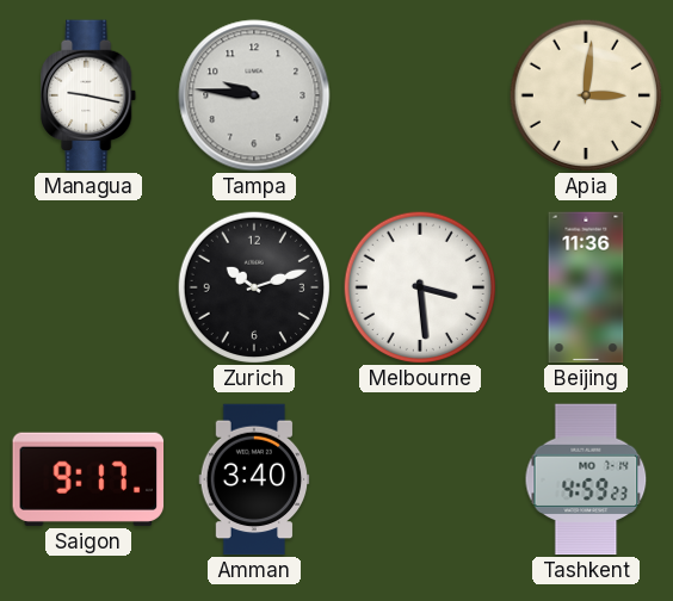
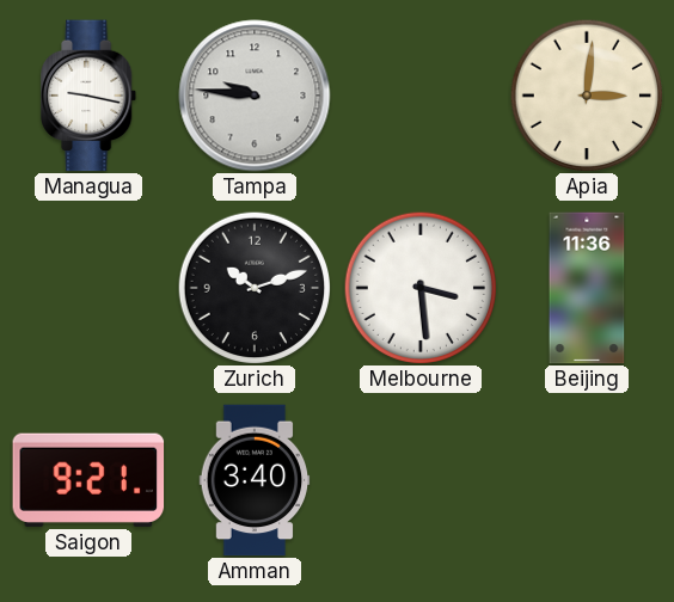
Saigon: 9:17 -> 9:21 (88, 480)
Tashkent: 4:59 -> none (586, 479)
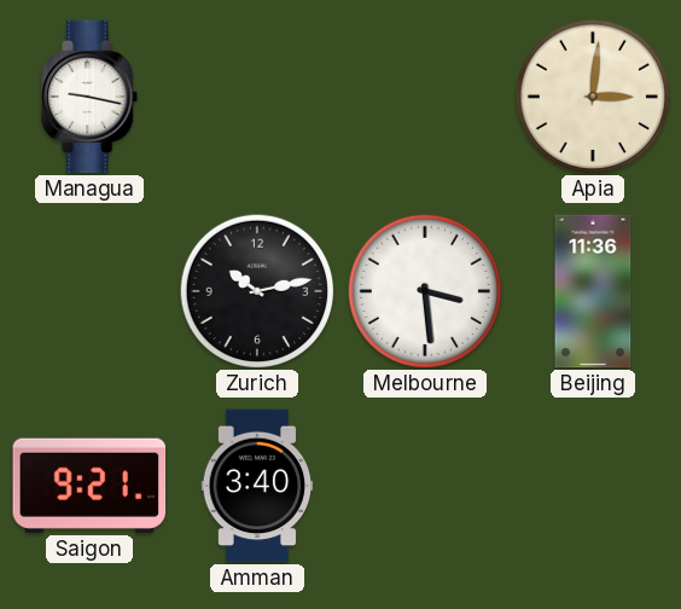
Tampa: 9:46 -> none (255, 96)
Zurich: 10:12 -> 10:13 (256, 290)
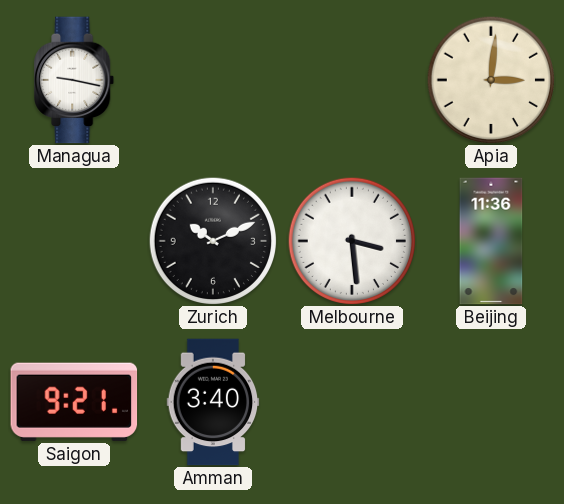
Zurich: 10:13 -> 10:11 (212, 240)
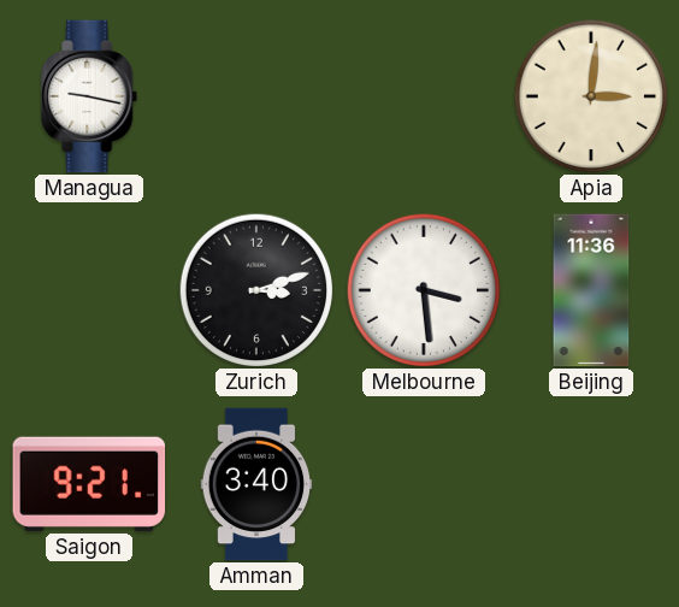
Zurich: 10:11 -> 3:12 (255, 289)
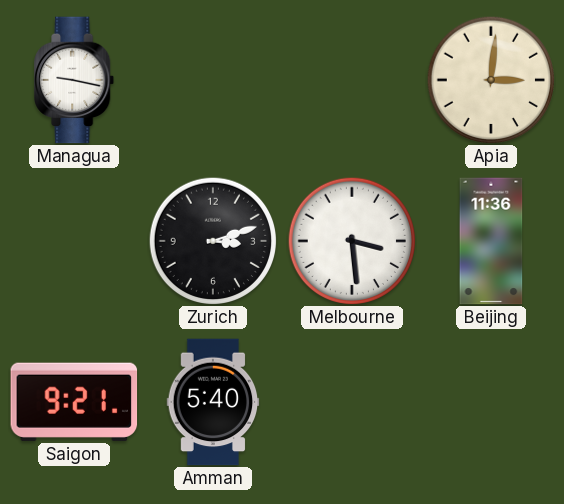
Amman: 3:40 -> 5:40 (213, 402)
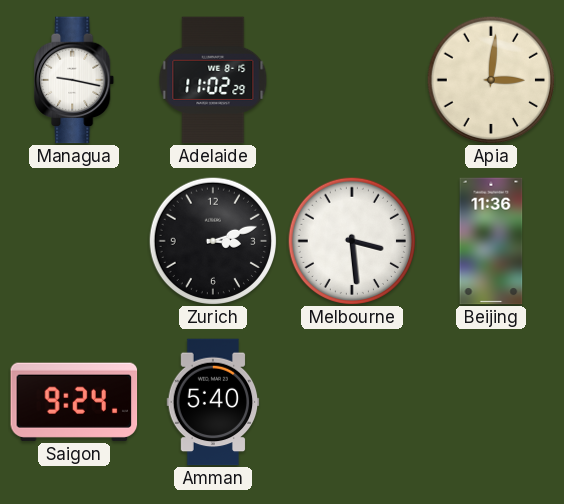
Adelaide: none -> 11:02 (213, 80)
Saigon: 9:21 -> 9:24 (74, 402)
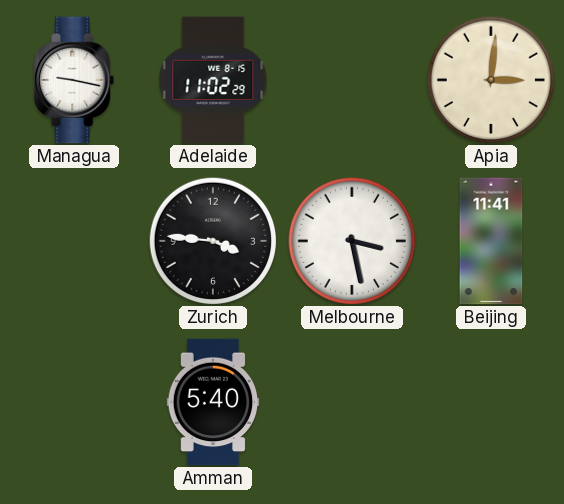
Zurich: 3:12 -> 3:46 (212, 240)
Melbourne: 3:29 -> 3:28 (351, 240)
Beijing: 11:36 -> 11:41 (491, 241)
Saigon: 9:24 -> none (74, 402)
